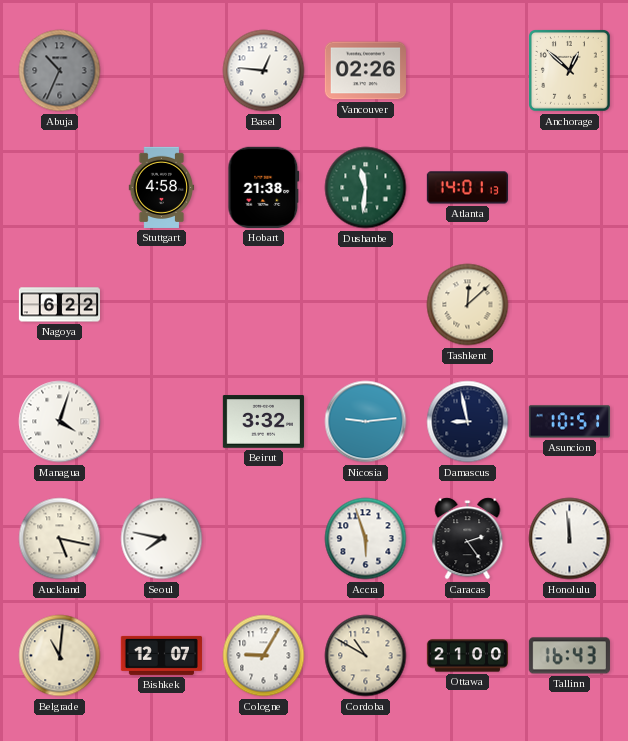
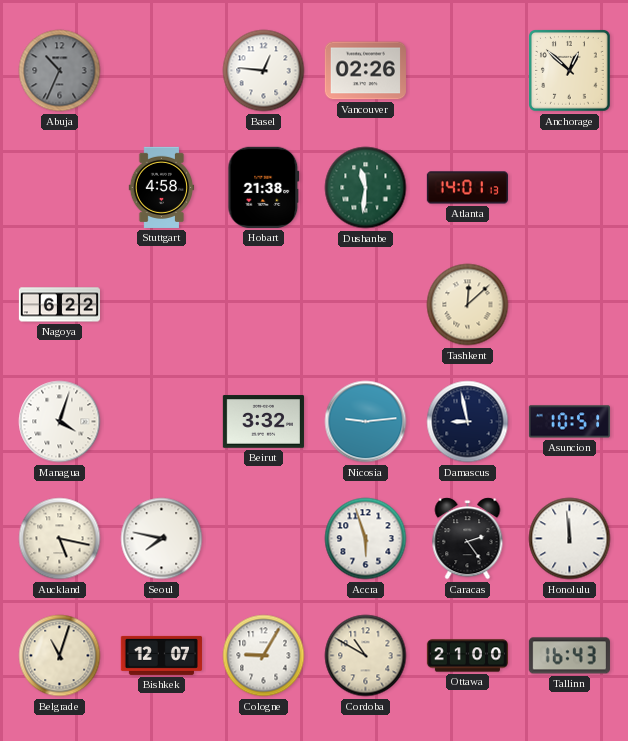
Belgrade: 11:01 -> 11:03 (60, 656)
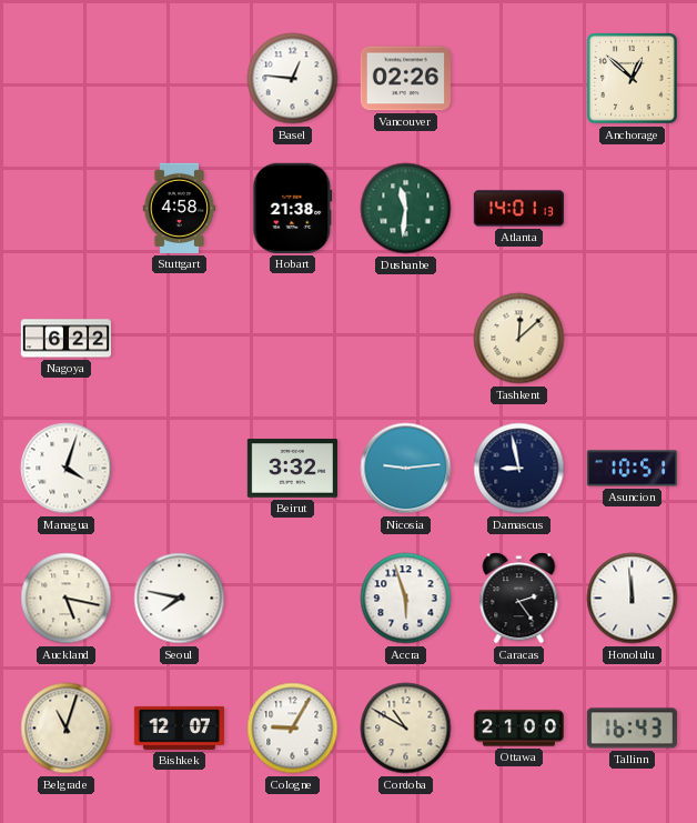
Abuja: 10:34 -> none (60, 71)
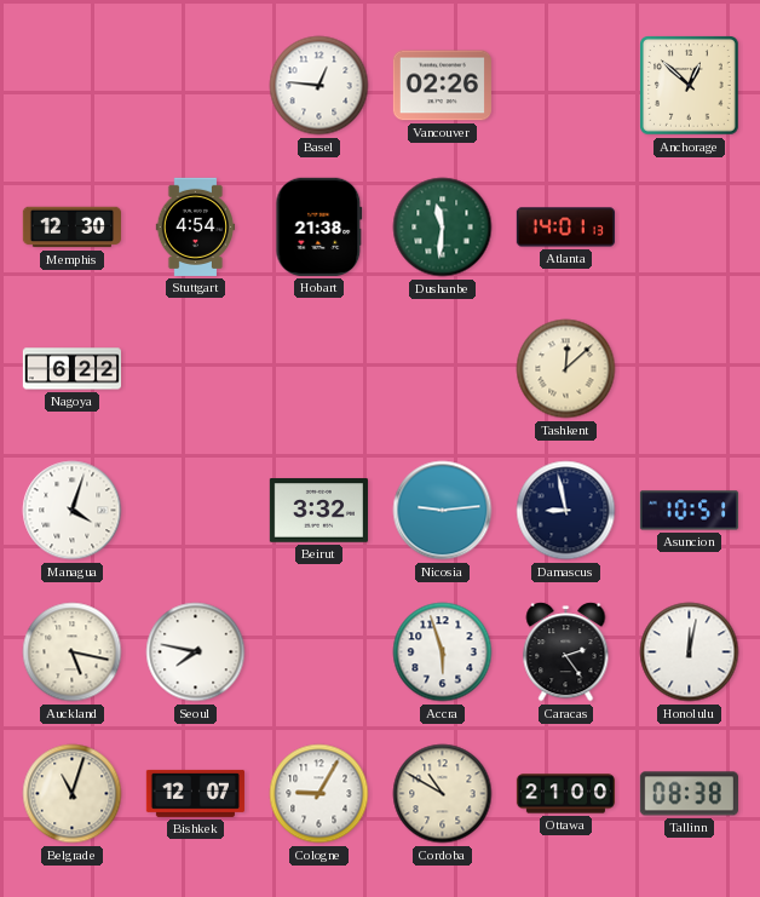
Memphis: none -> 12:30 (71, 228)
Stuttgart: 4:58 -> 4:54 (196, 226)
Honolulu: 11:59 -> 12:02 (690, 652)
Tallinn: 16:43 -> 08:38 (689, 794)
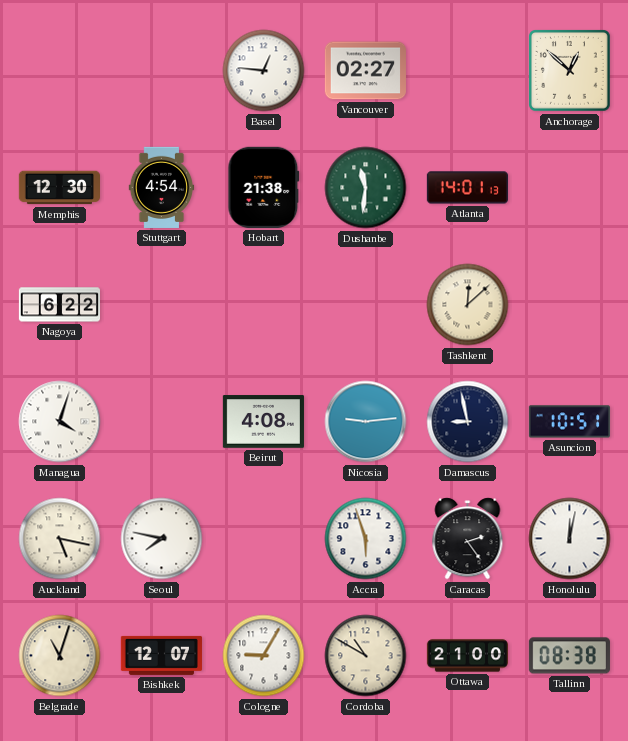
Vancouver: 02:26 -> 02:27 (365, 71)
Beirut: 3:32 -> 4:08 (263, 422)
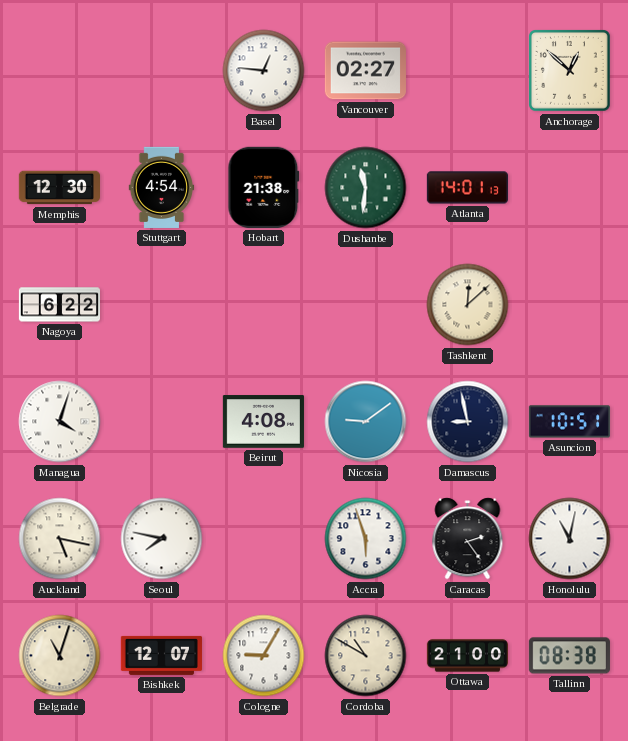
Nicosia: 9:14 -> 9:09 (366, 422)
Honolulu: 12:02 -> 11:02 (570, 539)
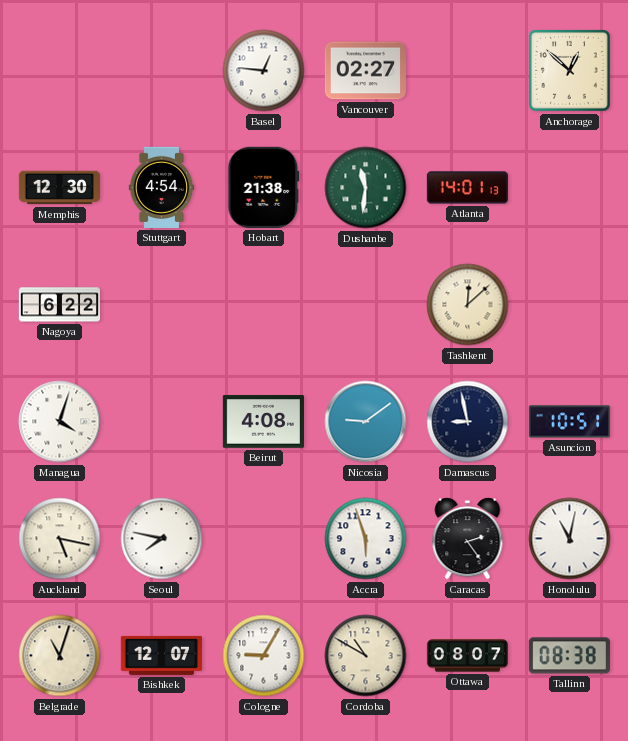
Ottawa: 21:00 -> 08:07 (467, 656)
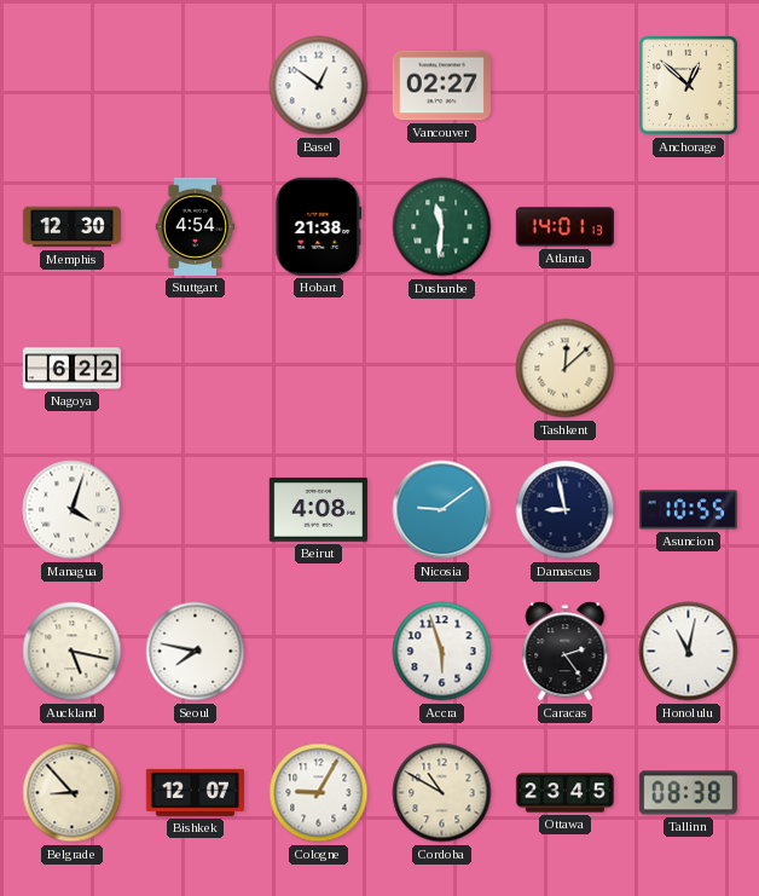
Basel: 12:46 -> 12:51 (319, 86)
Asuncion: 10:51 -> 10:55 (688, 510)
Belgrade: 11:03 -> 8:53 (73, 793)
Ottawa: 08:07 -> 23:45 (564, 793)
